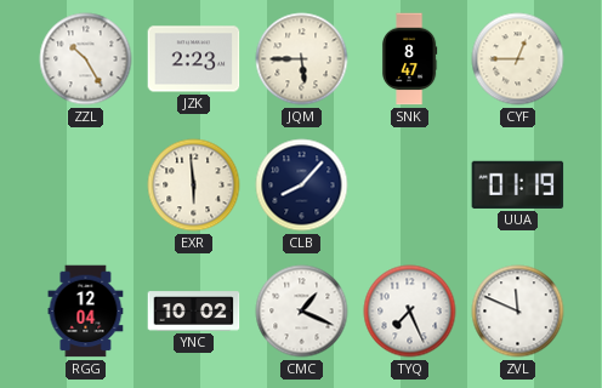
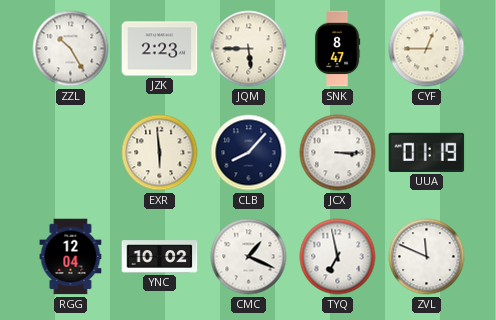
JCX: none -> 3:15 (338, 153)
TYQ: 7:26 -> 6:58 (338, 257)
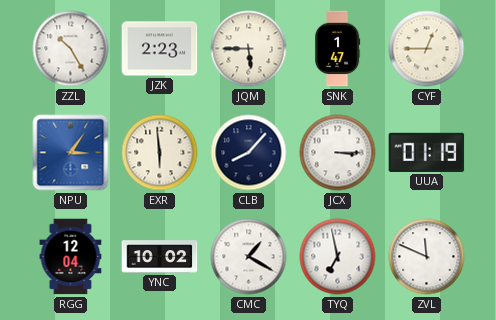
SNK: 8:47 -> 1:47 (337, 49)
NPU: none -> 3:06 (71, 153)
CMC: 1:19 -> 1:20 (249, 257)
